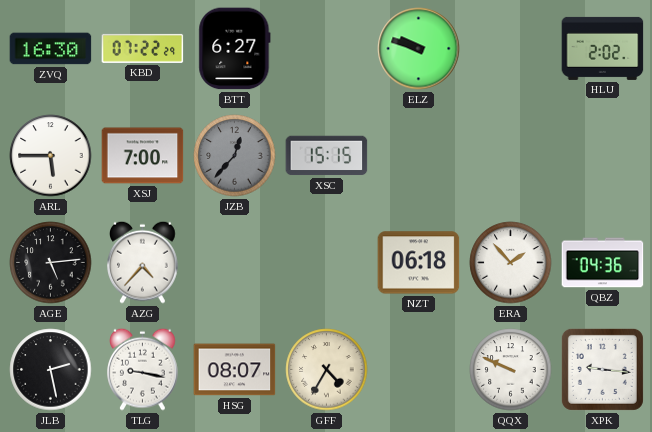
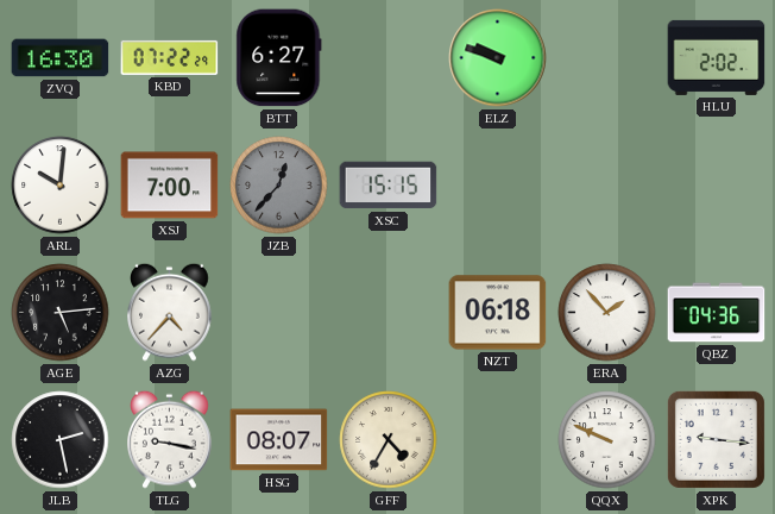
ARL: 5:45 -> 10:01 (61, 186)
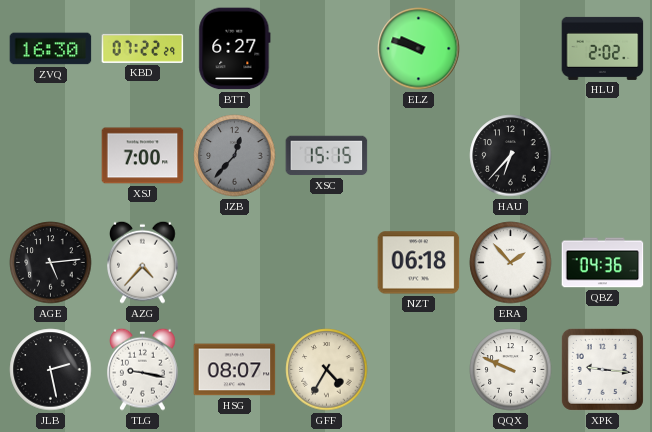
ARL: 10:01 -> none (61, 186)
HAU: none -> 6:37 (511, 156)
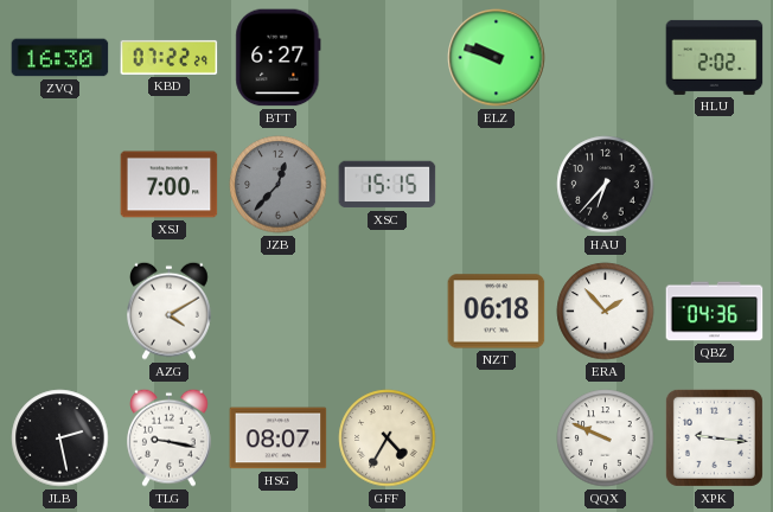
AGE: 5:14 -> none (51, 263)
AZG: 4:37 -> 4:10 (170, 311)
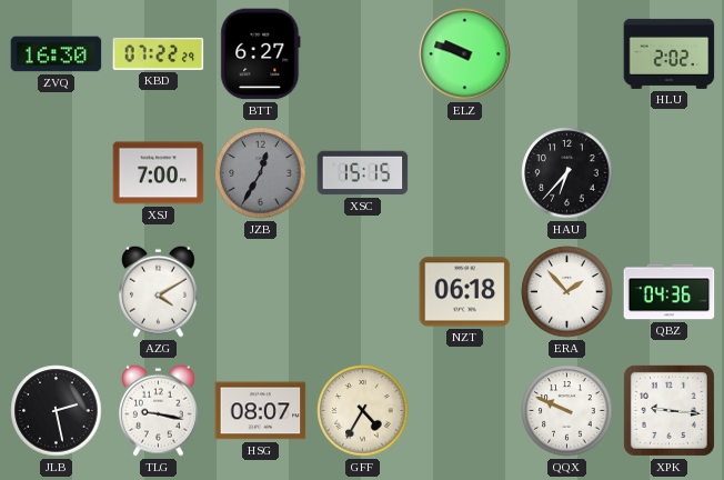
JZB: 12:37 -> 12:35 (261, 173)
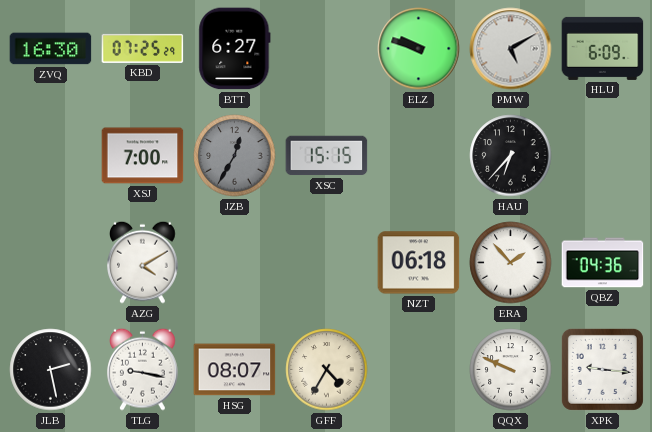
KBD: 07:22 -> 07:25 (143, 48)
PMW: none -> 5:10 (511, 49)
HLU: 2:02 -> 6:09 (603, 48)
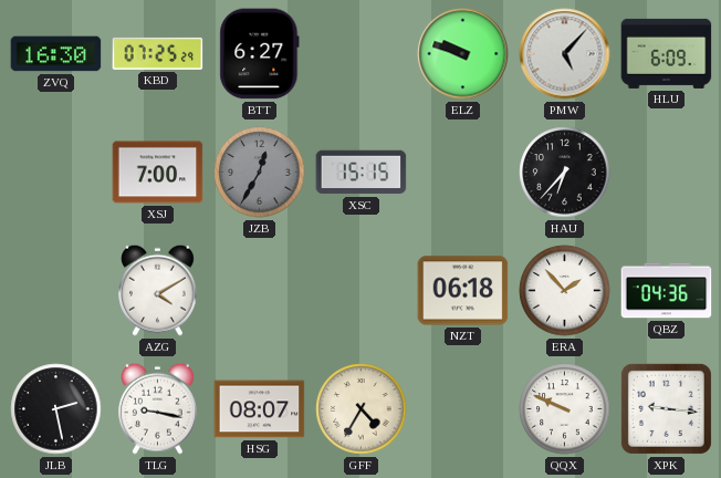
PMW: 5:10 -> 5:07 (565, 54)
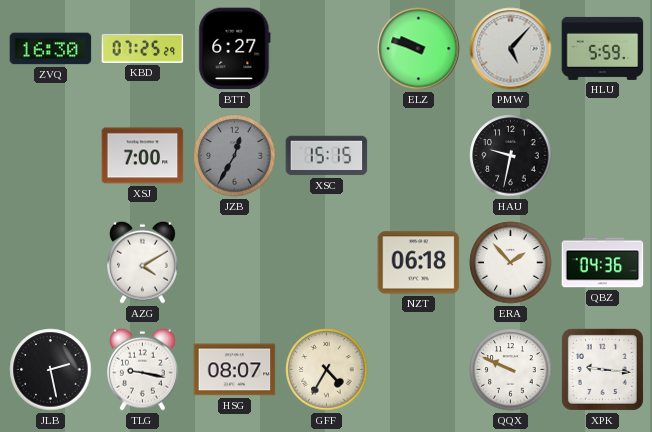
HLU: 6:09 -> 5:59 (603, 48)
HAU: 6:37 -> 9:32 (511, 156)
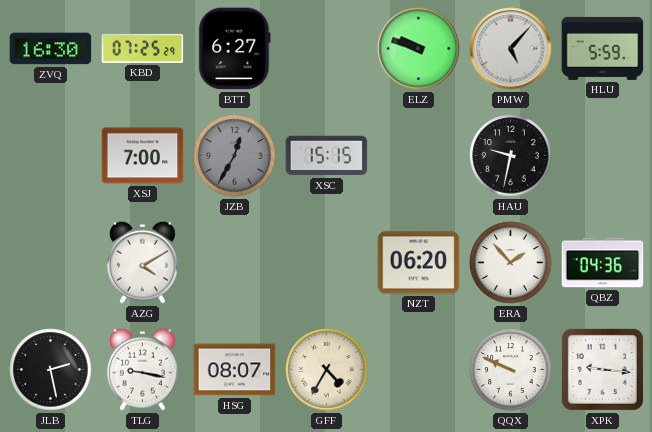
NZT: 06:18 -> 06:20 (419, 263)
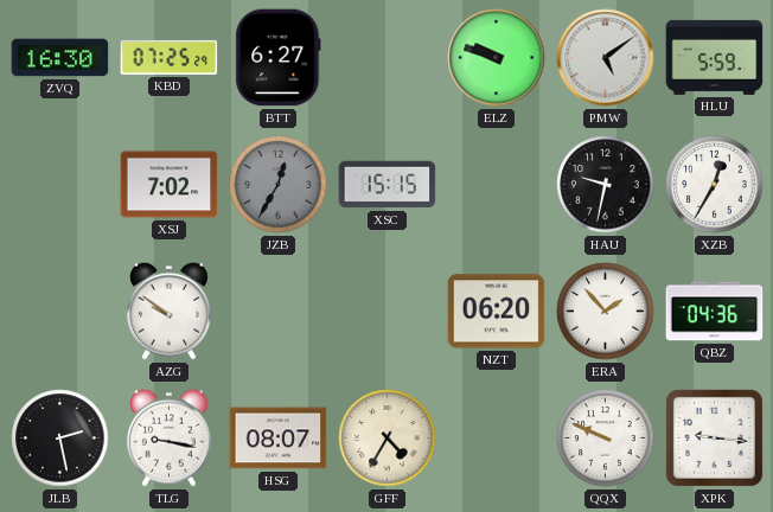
PMW: 5:07 -> 5:09 (606, 58)
XSJ: 7:00 -> 7:02 (170, 185)
XZB: none -> 12:35 (715, 185)
AZG: 4:10 -> 9:51 (170, 311)
